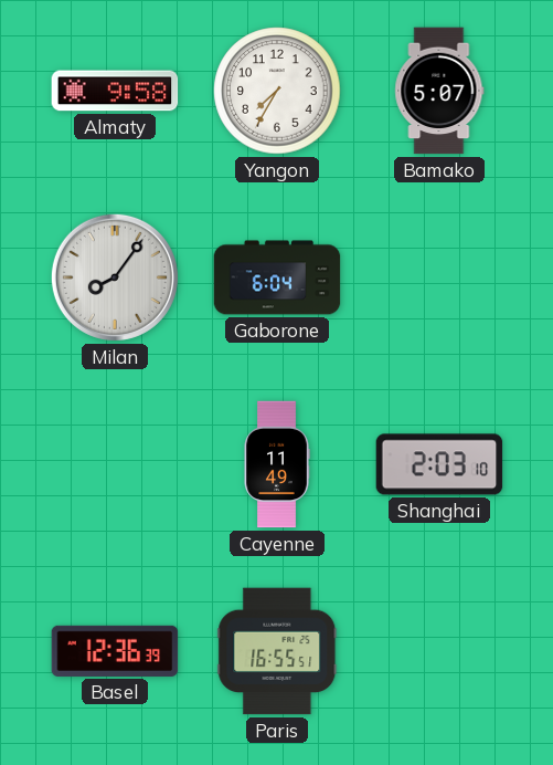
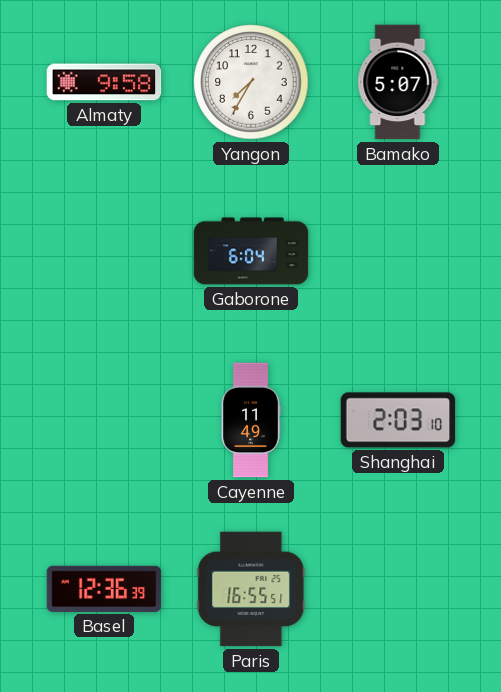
Milan: 8:06 -> none (115, 277)
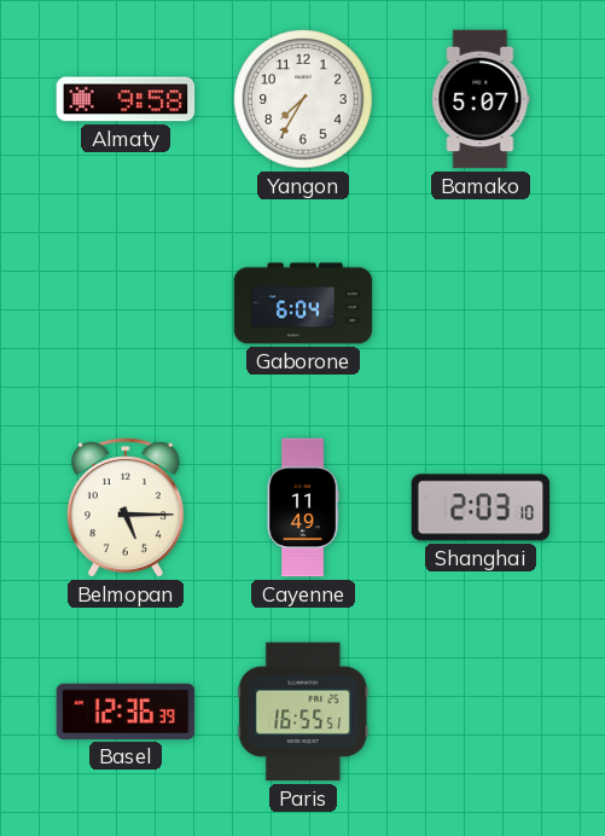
Belmopan: none -> 5:15 (126, 507)
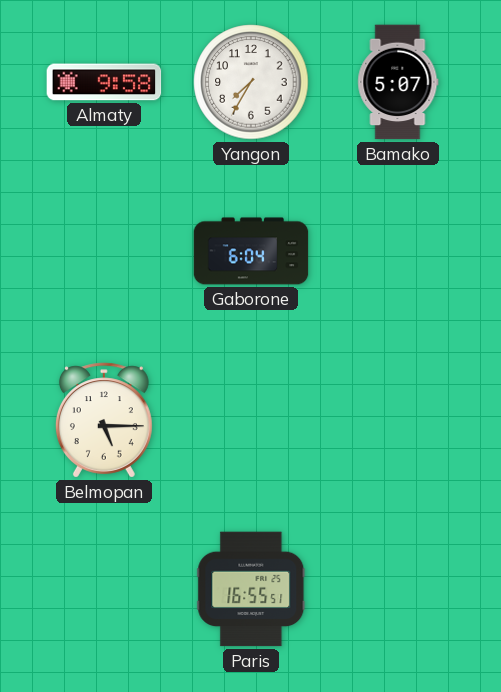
Cayenne: 11:49 -> none (303, 507)
Shanghai: 2:03 -> none (481, 507)
Basel: 12:36 -> none (126, 712)
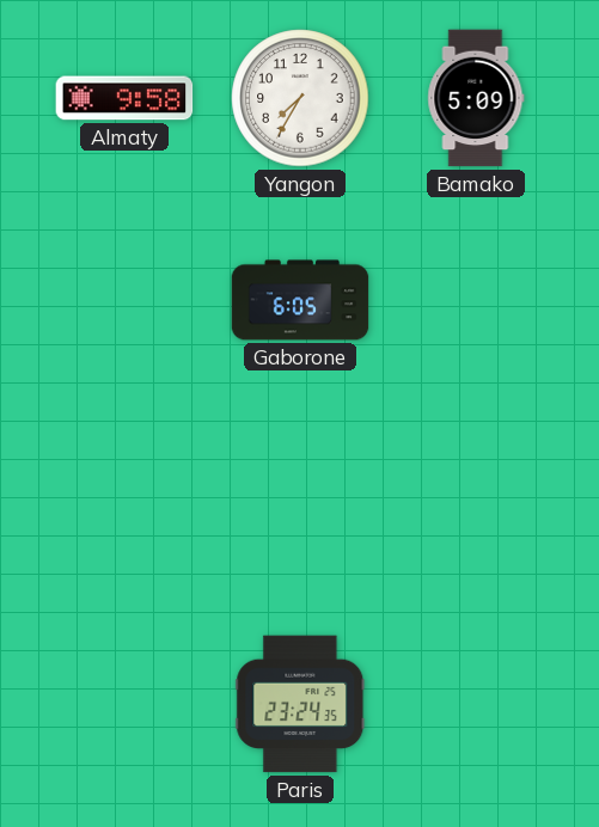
Bamako: 5:07 -> 5:09 (476, 98)
Gaborone: 6:04 -> 6:05 (300, 300)
Belmopan: 5:15 -> none (104, 420)
Paris: 16:55 -> 23:24 (300, 704)
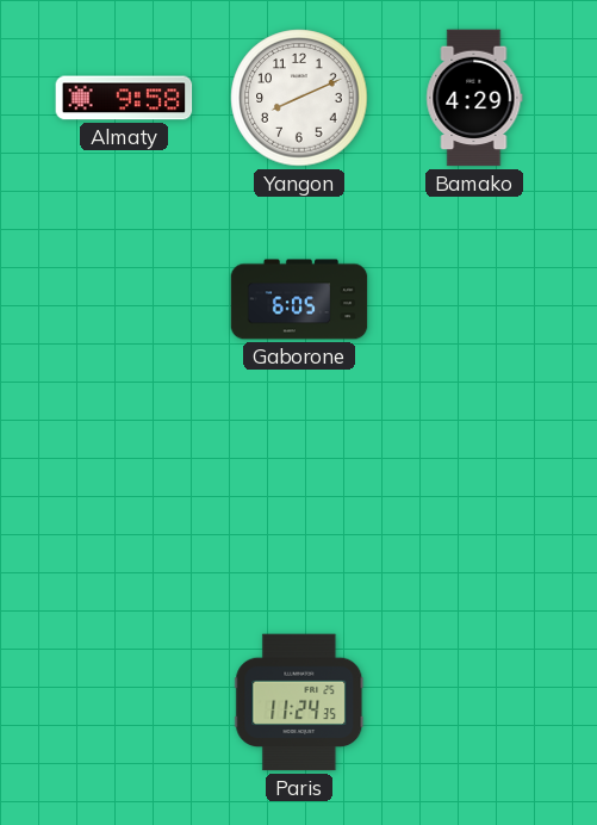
Yangon: 7:35 -> 8:11 (299, 98)
Bamako: 5:09 -> 4:29 (474, 98)
Paris: 23:24 -> 11:24 (299, 702)
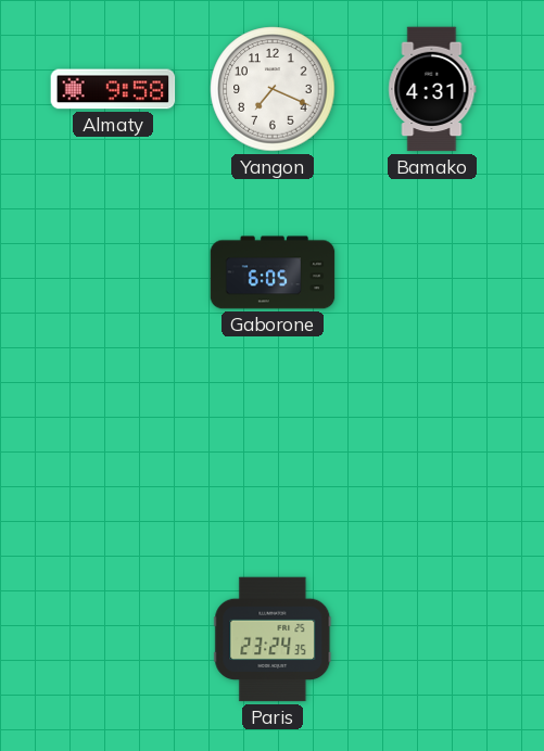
Yangon: 8:11 -> 7:19 (273, 89)
Bamako: 4:29 -> 4:31 (432, 89)
Paris: 11:24 -> 23:24 (273, 639)
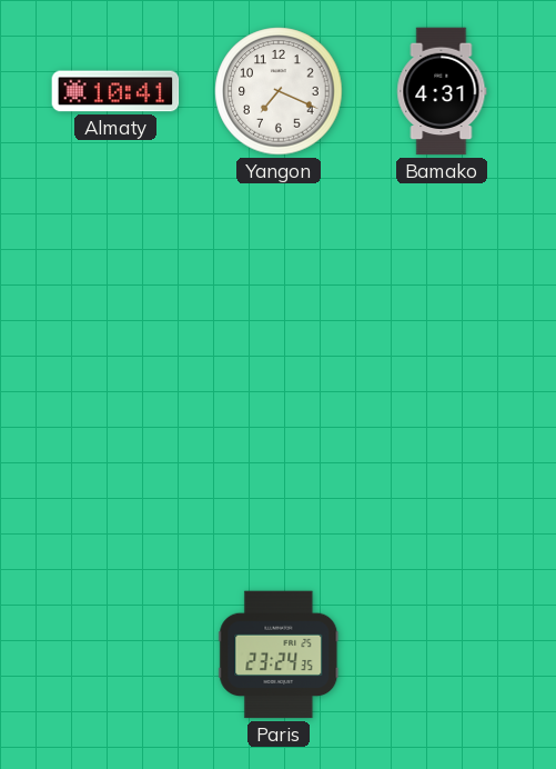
Almaty: 9:58 -> 10:41 (115, 91)
Gaborone: 6:05 -> none (273, 272)
